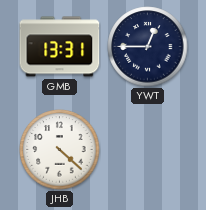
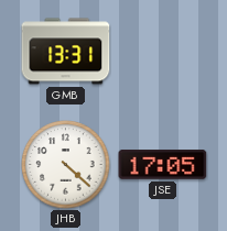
YWT: 12:45 -> none (148, 47)
JSE: none -> 17:05 (163, 165)
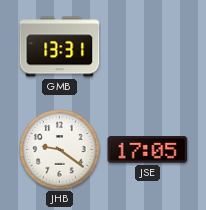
JHB: 4:22 -> 9:21 (60, 150)
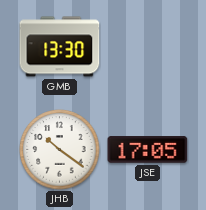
GMB: 13:31 -> 13:30 (60, 47)
JHB: 9:21 -> 10:21 (60, 150)
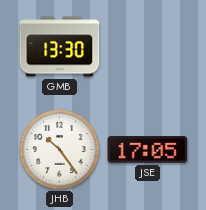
JHB: 10:21 -> 10:24 (60, 150)
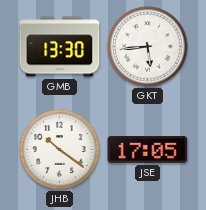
GKT: none -> 5:44 (148, 47)
JHB: 10:24 -> 10:21 (60, 150)
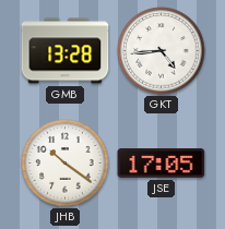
GMB: 13:30 -> 13:28 (66, 51)
GKT: 5:44 -> 4:44 (162, 51)
